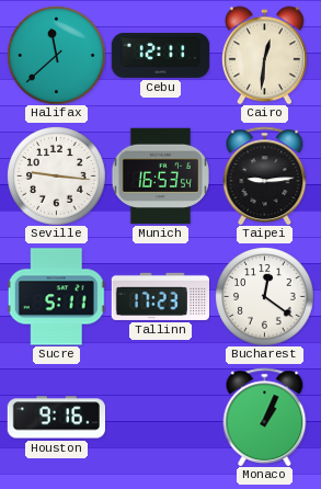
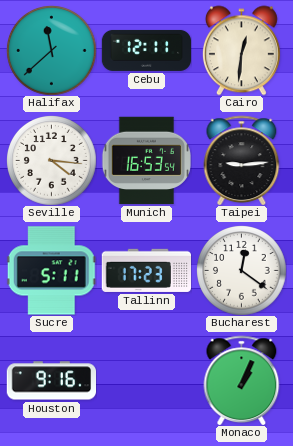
Seville: 9:16 -> 4:16 (51, 160)
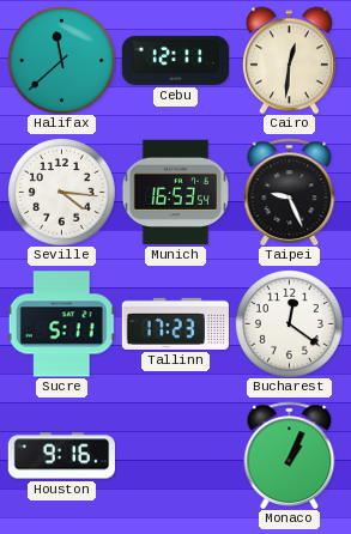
Taipei: 9:14 -> 9:26 (290, 192)
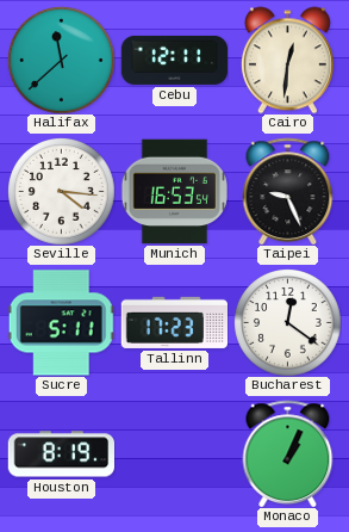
Houston: 9:16 -> 8:19 (61, 454)
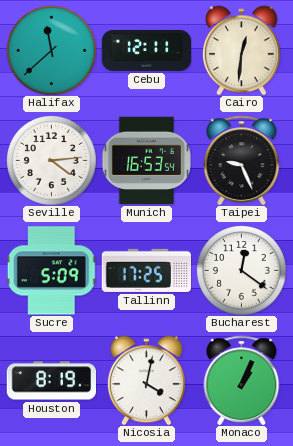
Seville: 4:16 -> 4:14 (51, 160)
Sucre: 5:11 -> 5:09 (51, 271)
Tallinn: 17:23 -> 17:25 (146, 270)
Nicosia: none -> 4:02 (146, 380)
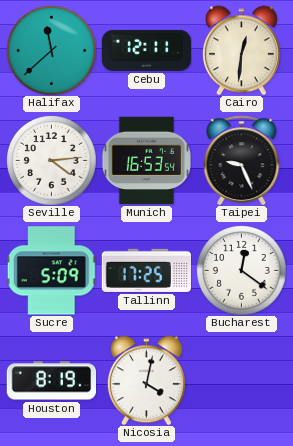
Monaco: 1:04 -> none (242, 380)
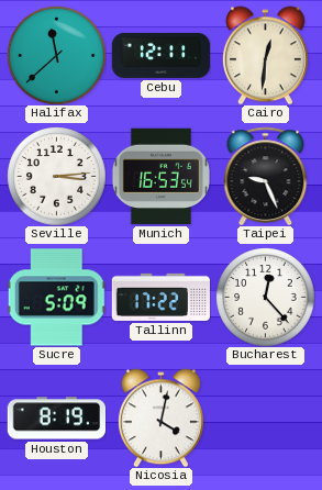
Seville: 4:14 -> 3:14 (56, 176)
Tallinn: 17:25 -> 17:22 (160, 297)
Bucharest: 12:21 -> 12:23 (265, 297)
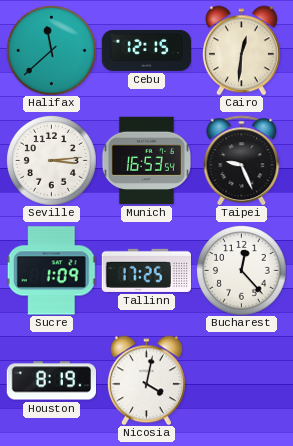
Cebu: 12:11 -> 12:15 (146, 50)
Sucre: 5:09 -> 1:09 (51, 271)
Tallinn: 17:22 -> 17:25 (146, 270)
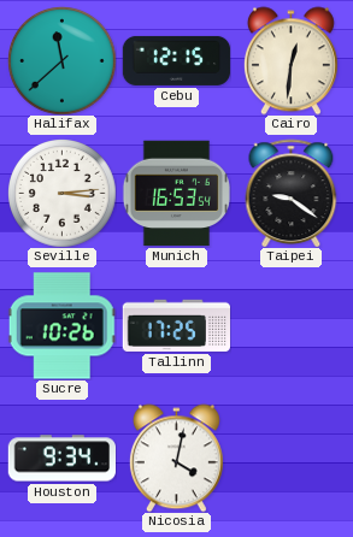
Taipei: 9:26 -> 9:21 (292, 193)
Sucre: 1:09 -> 10:26 (61, 326)
Bucharest: 12:23 -> none (241, 270)
Houston: 8:19 -> 9:34 (61, 459)
